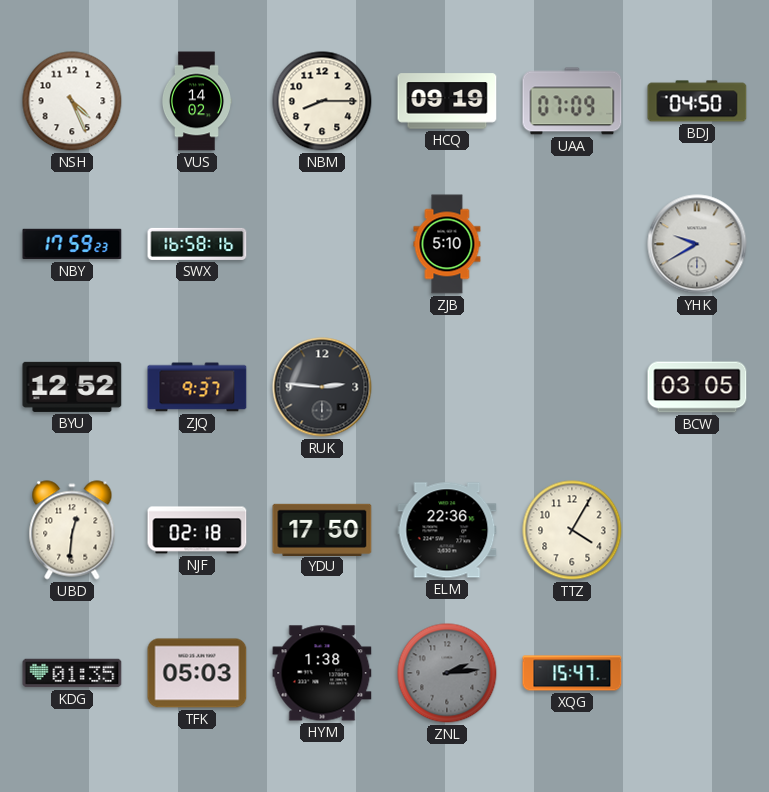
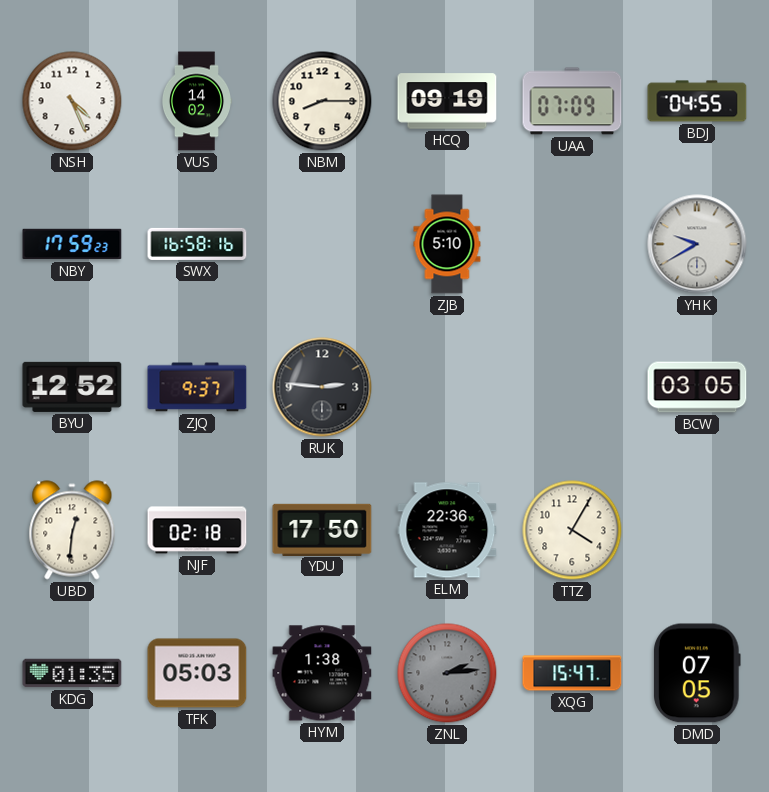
BDJ: 04:50 -> 04:55 (697, 101)
DMD: none -> 07:05 (698, 673)
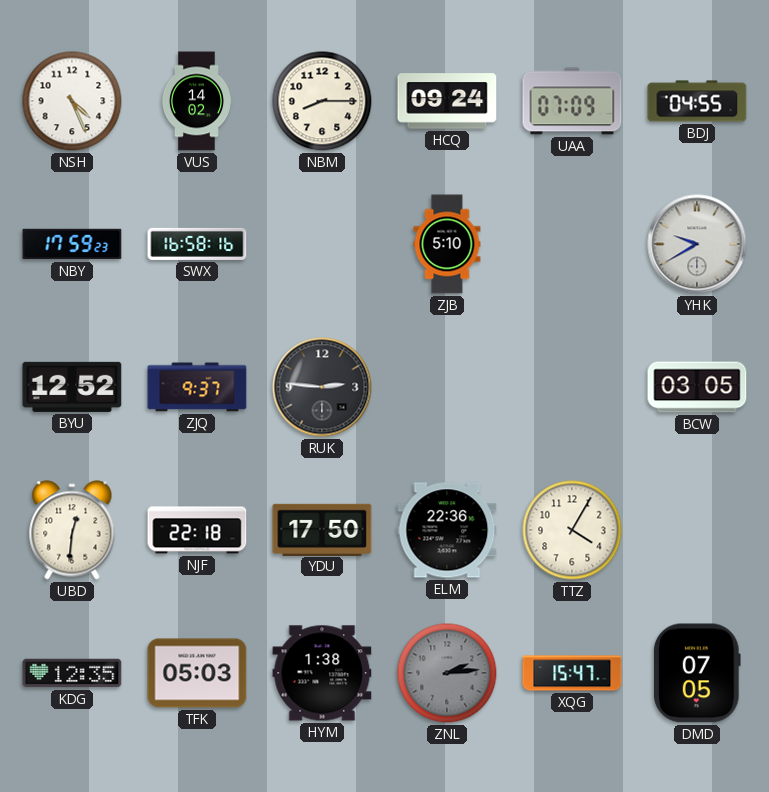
HCQ: 09:19 -> 09:24 (447, 101)
NJF: 02:18 -> 22:18 (197, 530)
KDG: 01:35 -> 12:35 (72, 673)
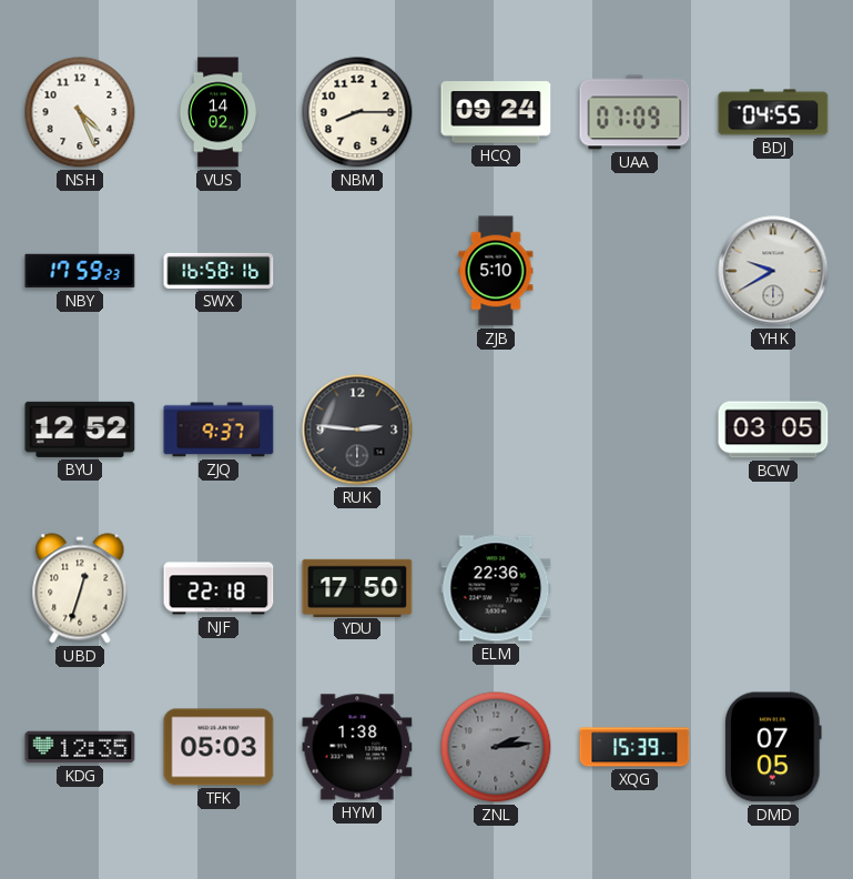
UBD: 12:31 -> 12:33 (80, 588)
TTZ: 4:05 -> none (572, 530)
XQG: 15:47 -> 15:39 (634, 747)
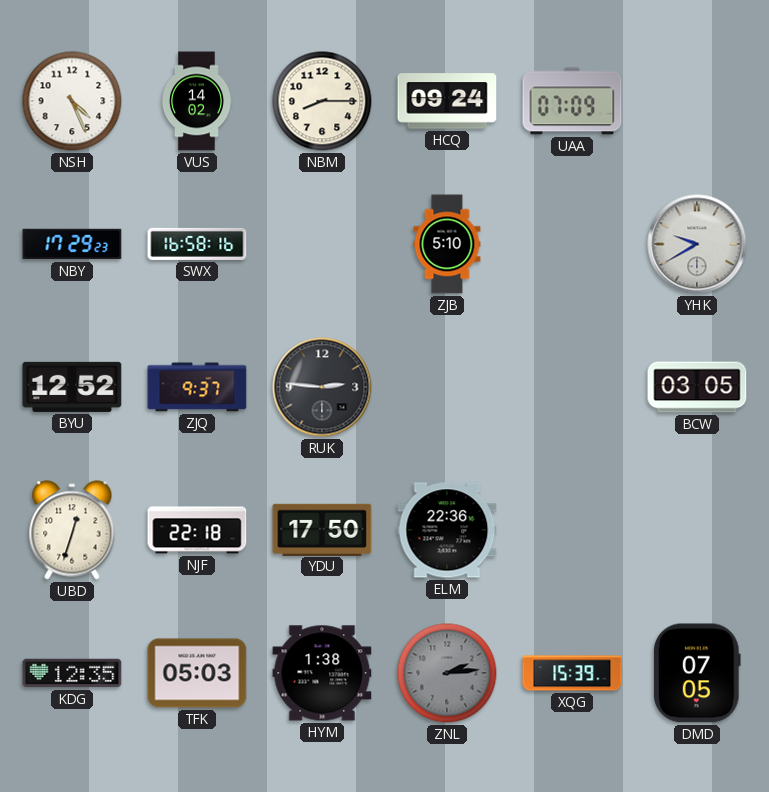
BDJ: 04:55 -> none (773, 112)
NBY: 17:59 -> 17:29 (72, 244)
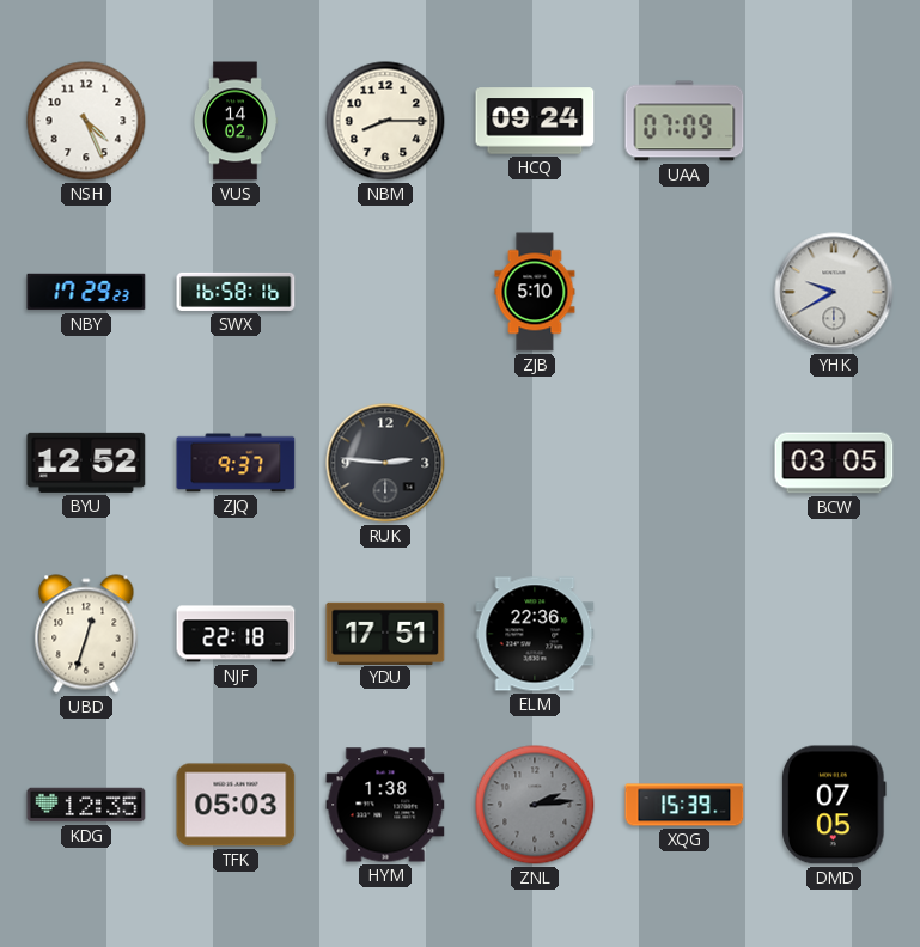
YDU: 17:50 -> 17:51 (385, 633)
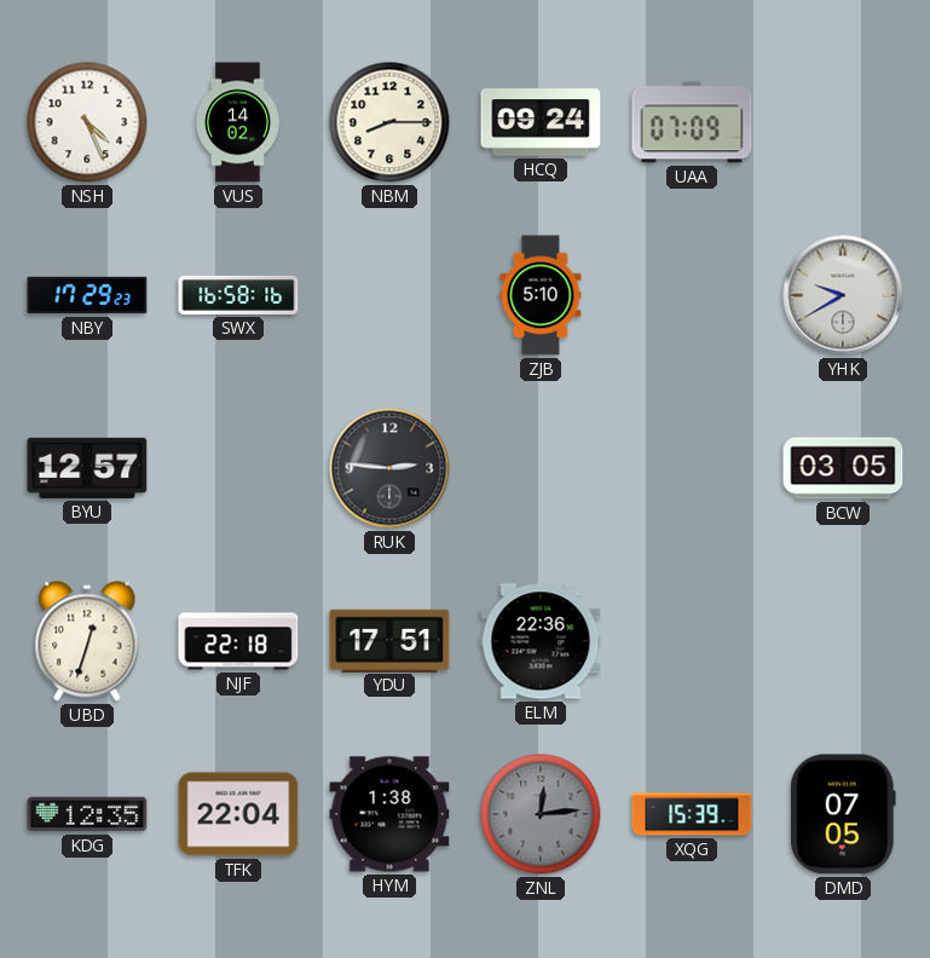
BYU: 12:52 -> 12:57 (87, 468)
ZJQ: 9:37 -> none (236, 463)
TFK: 05:03 -> 22:04 (238, 814)
ZNL: 2:14 -> 12:14 (541, 814)
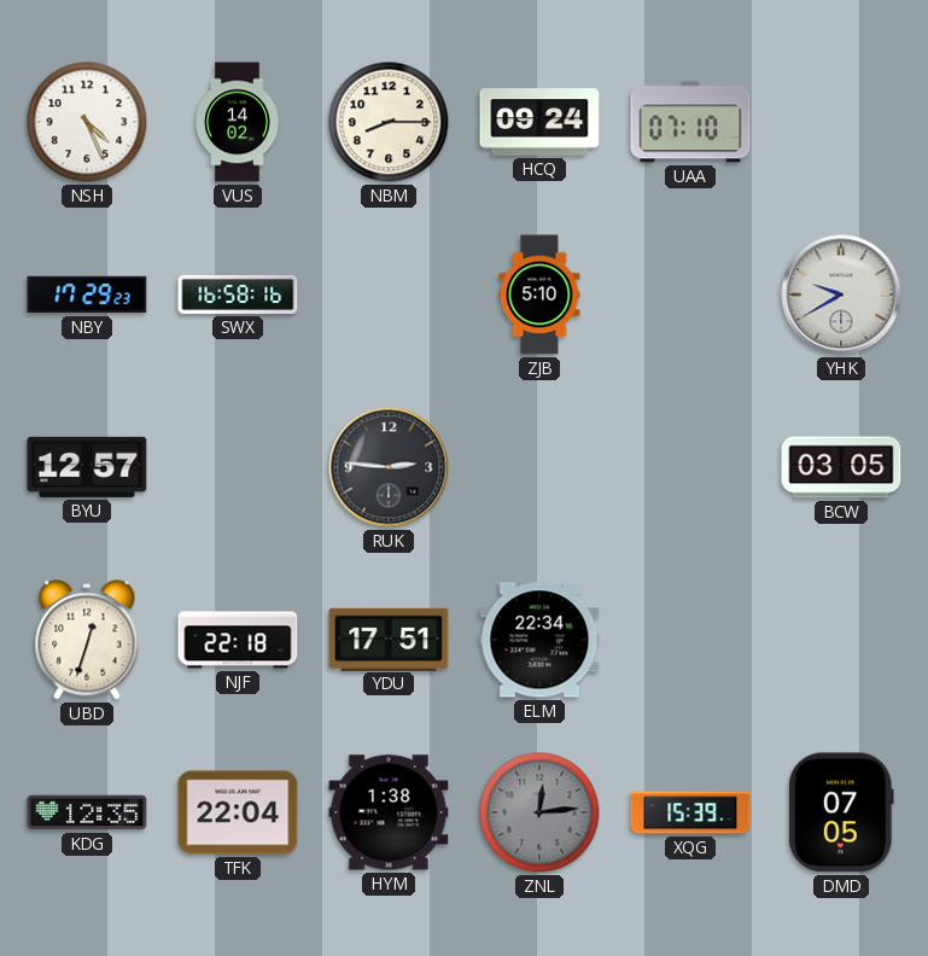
UAA: 07:09 -> 07:10 (690, 122)
ELM: 22:36 -> 22:34 (539, 640)
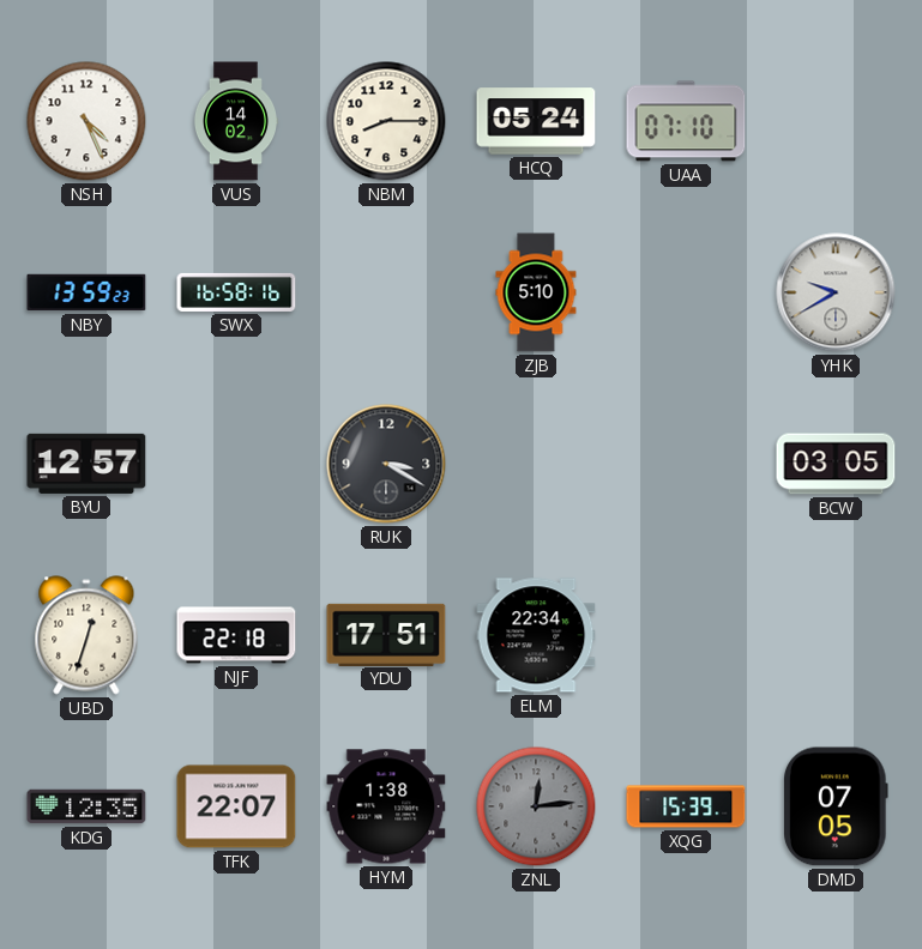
HCQ: 09:24 -> 05:24 (536, 121)
NBY: 17:29 -> 13:59 (86, 292)
RUK: 2:46 -> 3:20 (386, 464)
TFK: 22:04 -> 22:07 (236, 806)
